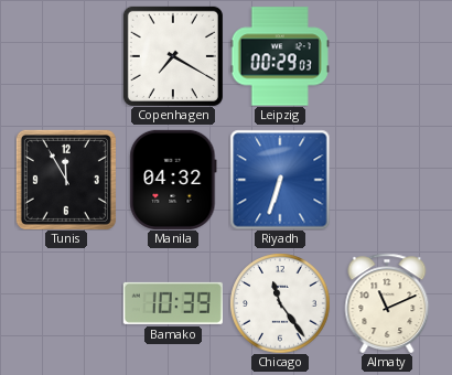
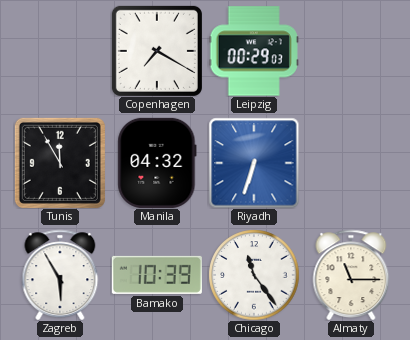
Zagreb: none -> 5:55 (60, 275)
Almaty: 11:11 -> 11:15 (351, 275)
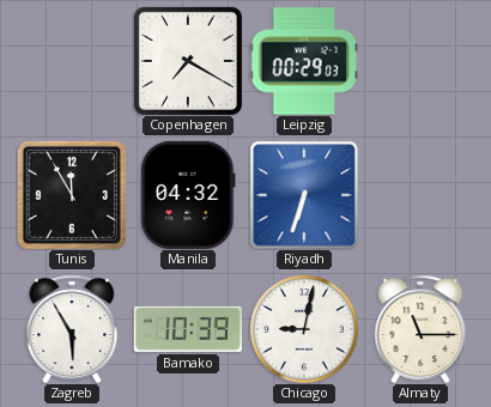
Chicago: 11:24 -> 9:02 (304, 329)
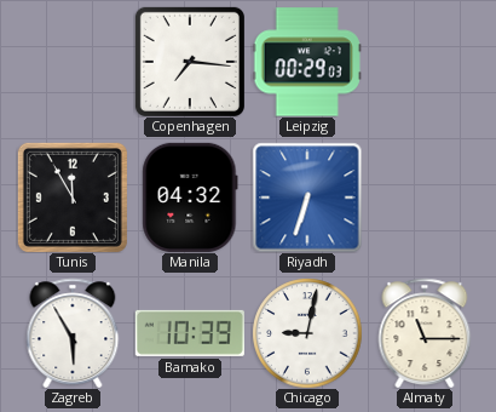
Copenhagen: 7:20 -> 7:16 (190, 62)
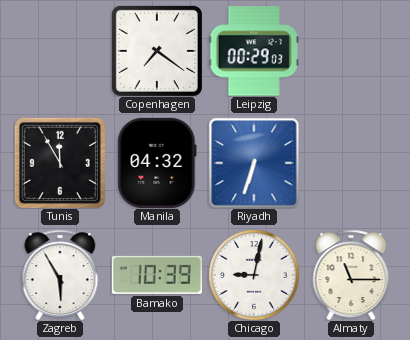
Copenhagen: 7:16 -> 7:21 (157, 51)
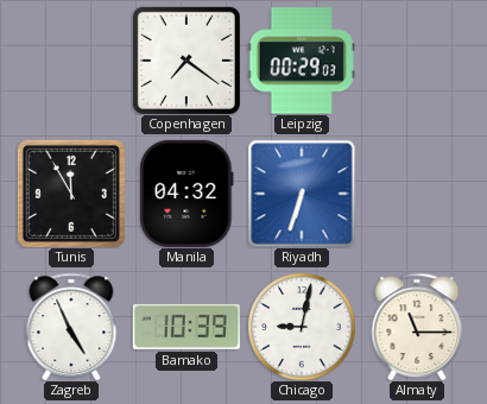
Zagreb: 5:55 -> 4:56 (71, 327)
